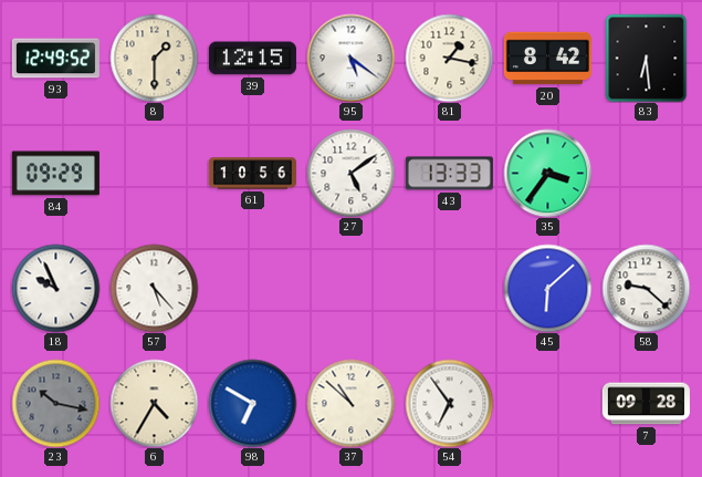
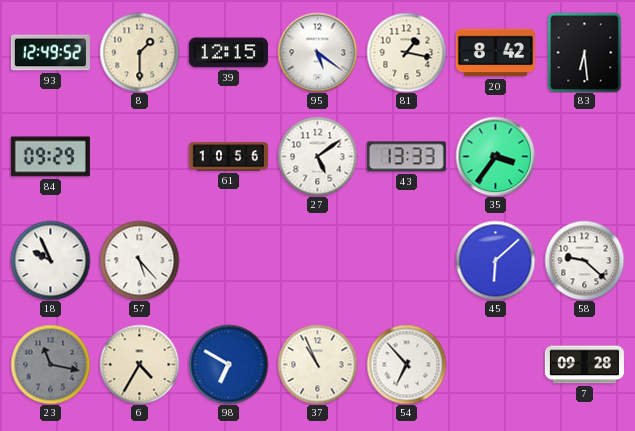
23: 10:17 -> 11:17 (50, 364)
37: 10:52 -> 10:56 (317, 364)
54: 6:54 -> 6:53 (406, 364)
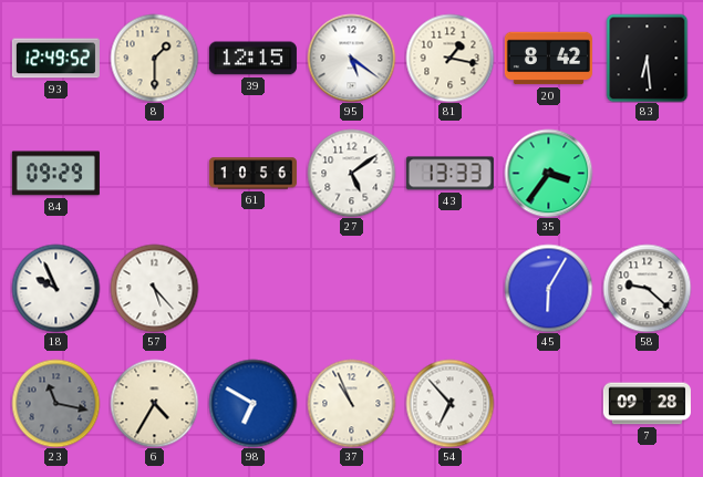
45: 6:08 -> 6:05 (548, 288)
